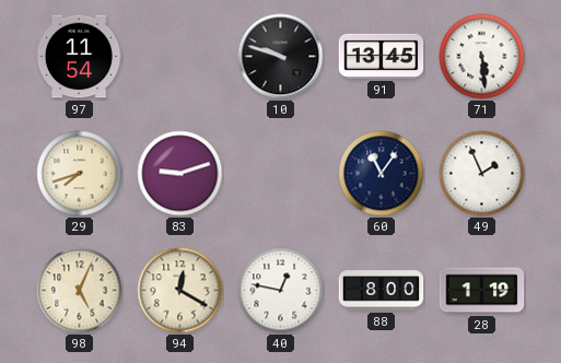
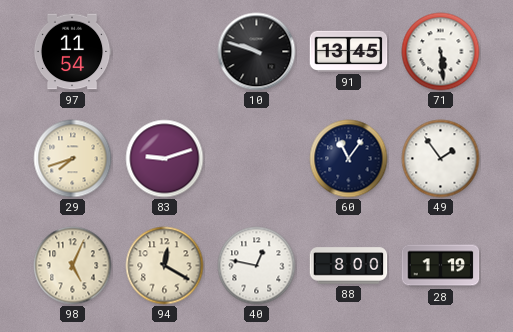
49: 1:56 -> 1:54 (441, 159)
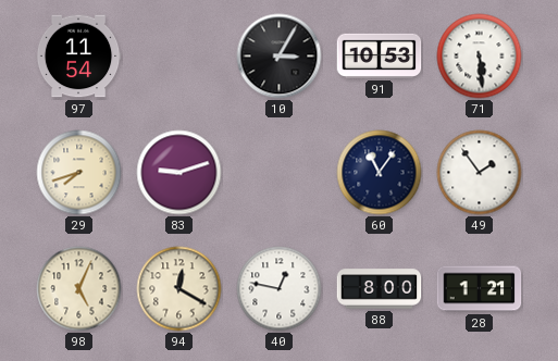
10: 9:48 -> 3:05 (280, 57)
91: 13:45 -> 10:53 (380, 55)
28: 1:19 -> 1:21 (480, 289)
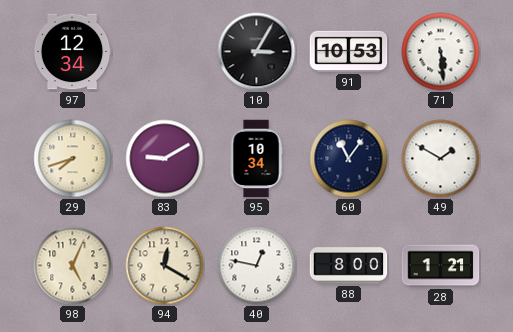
97: 11:54 -> 12:34 (72, 52)
83: 9:12 -> 9:10 (165, 159)
95: none -> 10:34 (256, 159)
49: 1:54 -> 1:50 (441, 159)
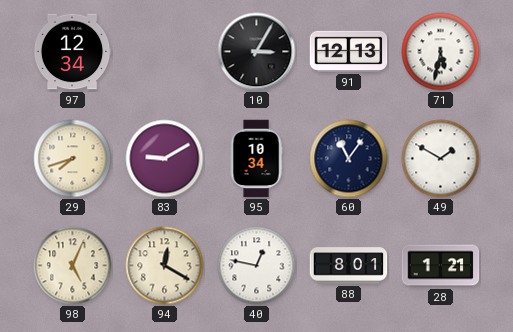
91: 10:53 -> 12:13 (349, 51)
71: 5:29 -> 5:32 (441, 52)
88: 8:00 -> 8:01 (349, 266)
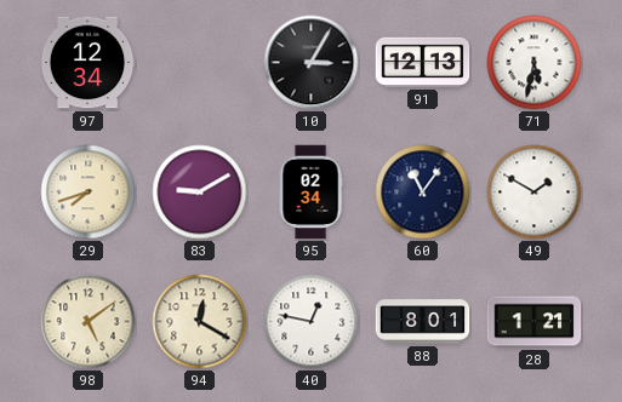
95: 10:34 -> 02:34 (310, 193)
98: 5:04 -> 5:09 (89, 322)
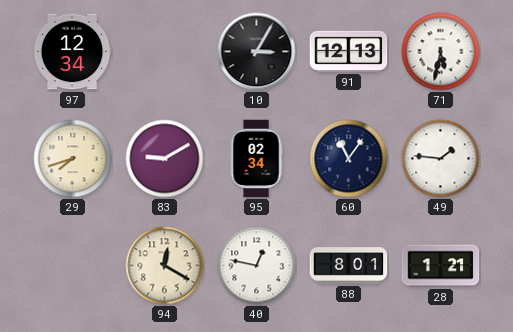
49: 1:50 -> 1:46 (441, 159)
98: 5:09 -> none (89, 322)
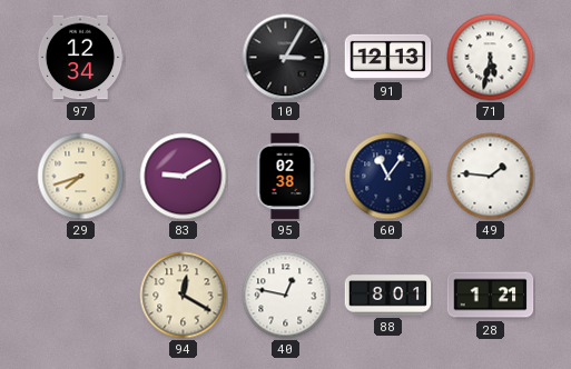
95: 02:34 -> 02:38 (285, 177)
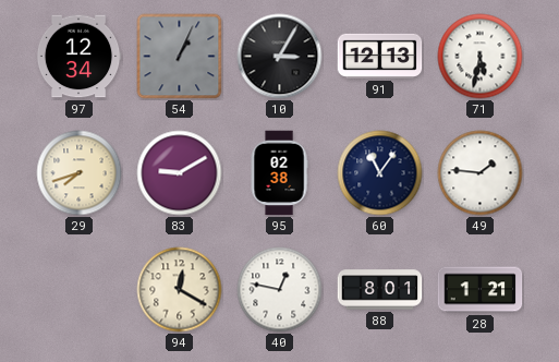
54: none -> 1:04 (180, 57)
